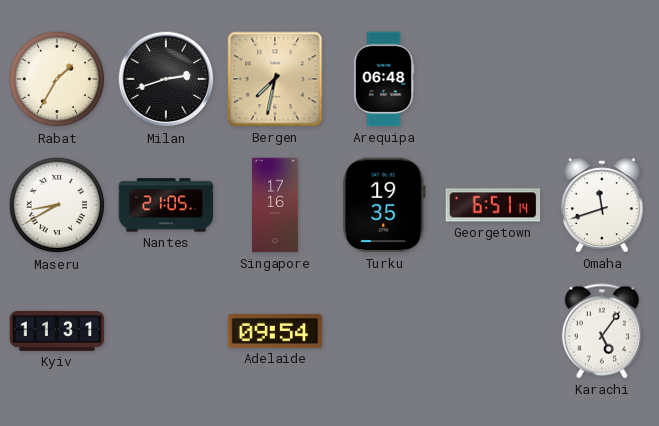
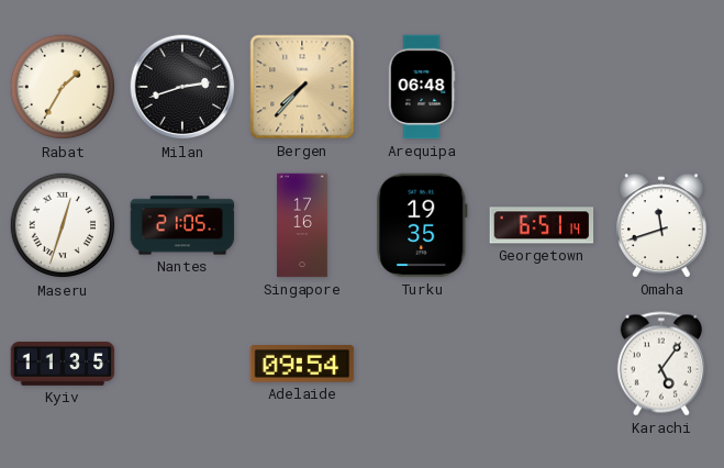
Bergen: 7:32 -> 7:37 (302, 87)
Maseru: 8:40 -> 12:33 (63, 225)
Kyiv: 11:31 -> 11:35 (63, 364)
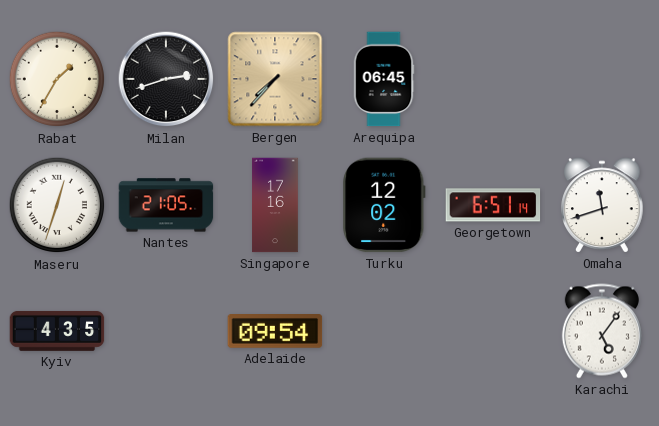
Arequipa: 06:48 -> 06:45 (384, 79)
Turku: 19:35 -> 12:02 (384, 205)
Kyiv: 11:35 -> 4:35 (57, 331)
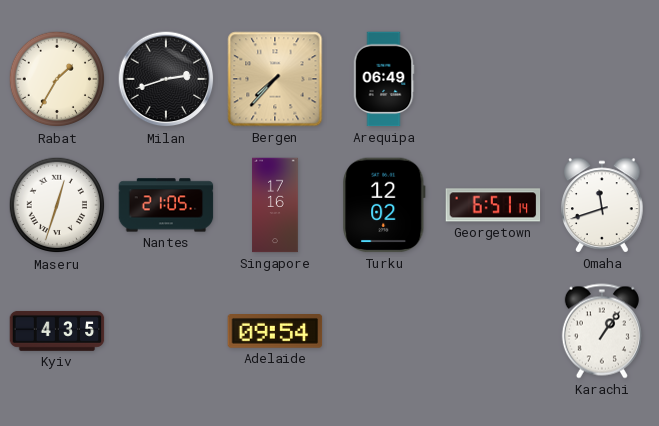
Arequipa: 06:45 -> 06:49 (384, 79)
Karachi: 5:06 -> 1:06 (602, 331)
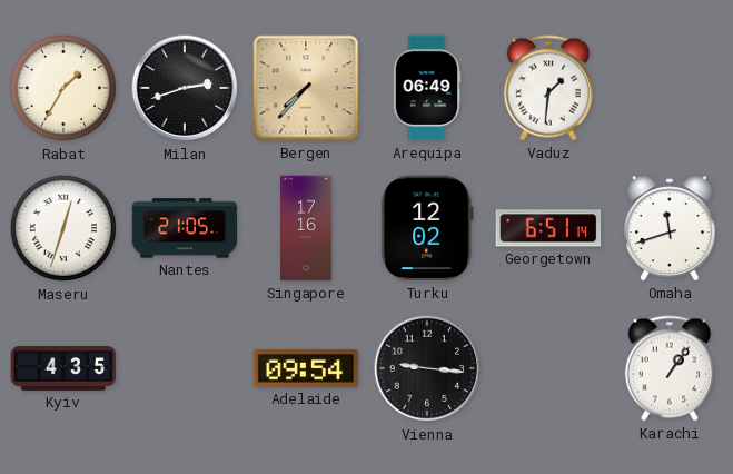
Vaduz: none -> 1:31 (548, 88)
Vienna: none -> 9:16 (427, 368)
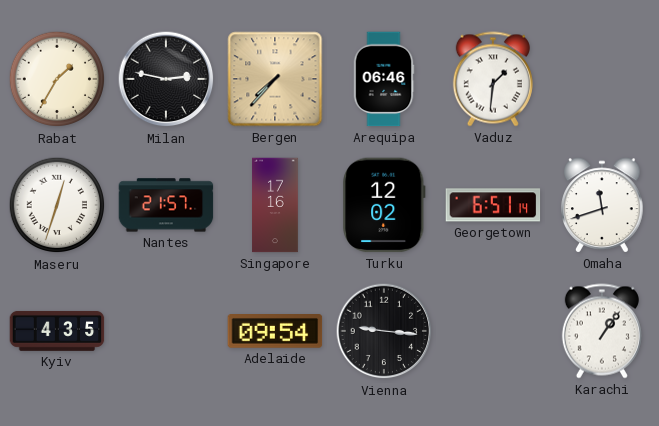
Milan: 2:42 -> 2:47 (166, 79)
Arequipa: 06:49 -> 06:46 (384, 79)
Nantes: 21:05 -> 21:57 (166, 205)
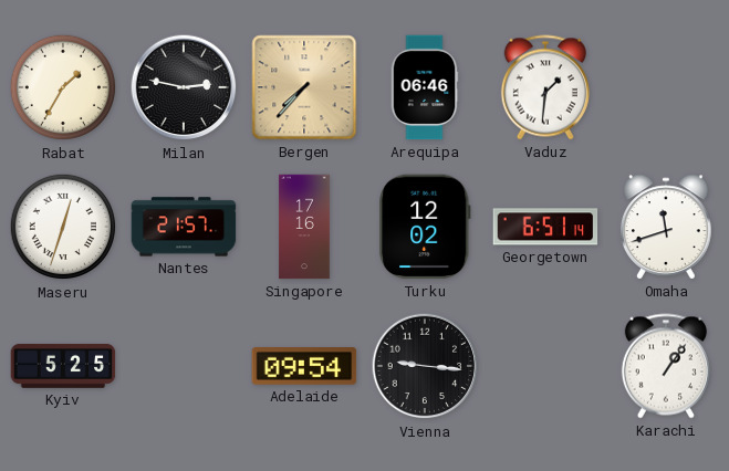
Kyiv: 4:35 -> 5:25 (63, 366)
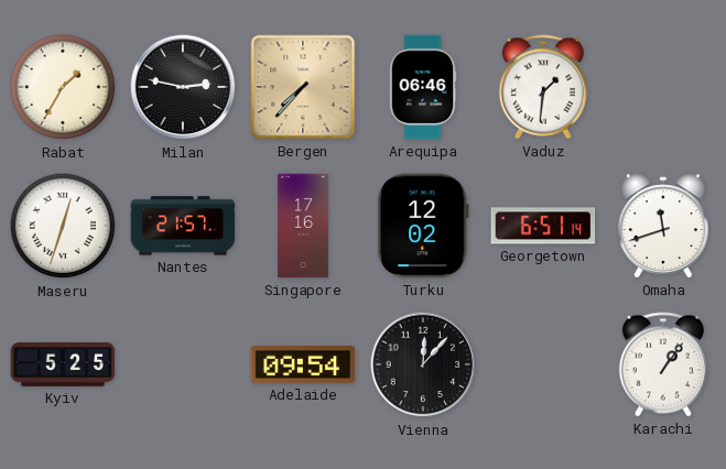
Vienna: 9:16 -> 12:07 (423, 364)
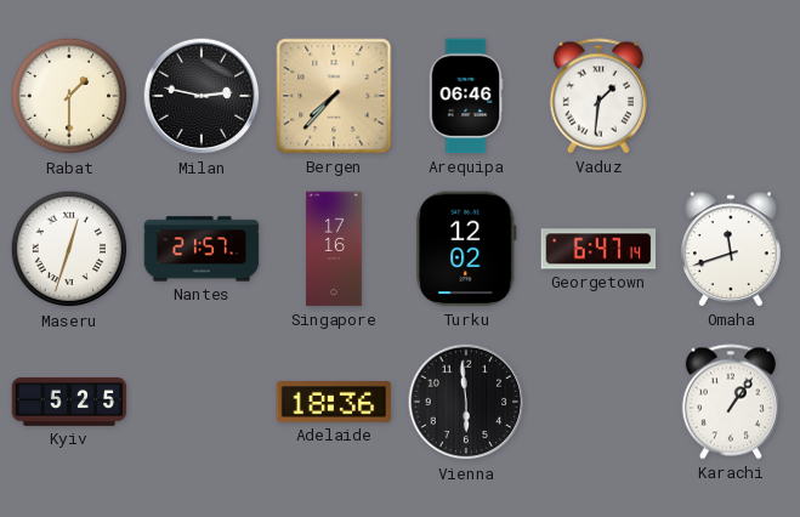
Rabat: 1:35 -> 1:30 (69, 96)
Georgetown: 6:51 -> 6:47 (598, 249)
Adelaide: 09:54 -> 18:36 (334, 403)
Vienna: 12:07 -> 5:59 (466, 402)
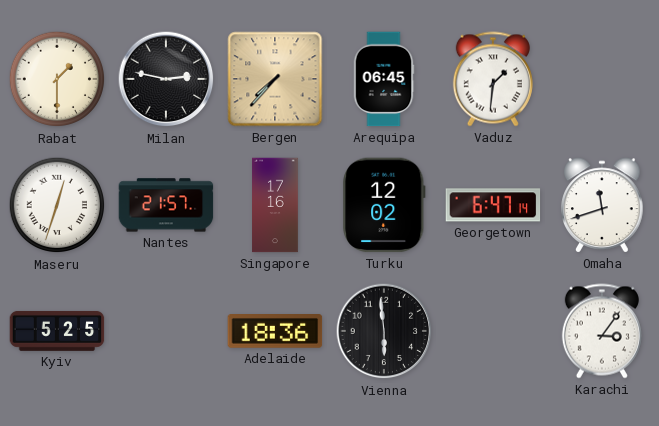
Arequipa: 06:46 -> 06:45 (384, 79)
Karachi: 1:06 -> 3:06 (602, 331)
